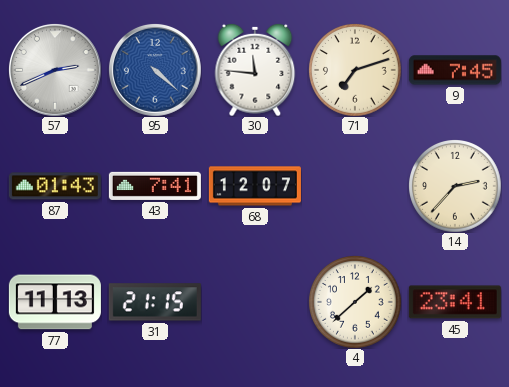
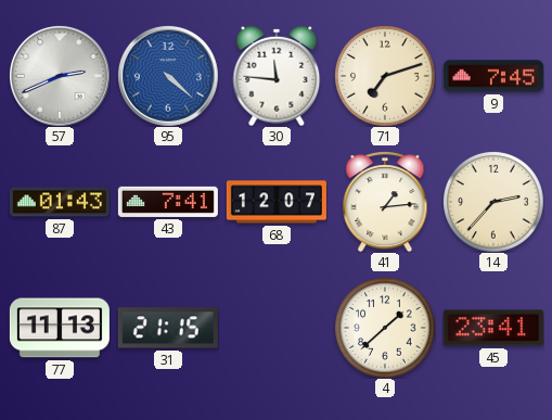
41: none -> 1:14 (385, 202)
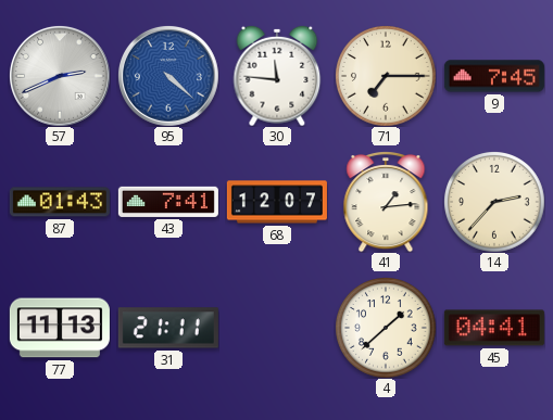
71: 7:12 -> 7:15 (386, 76)
31: 21:15 -> 21:11 (168, 328)
45: 23:41 -> 04:41 (494, 328)
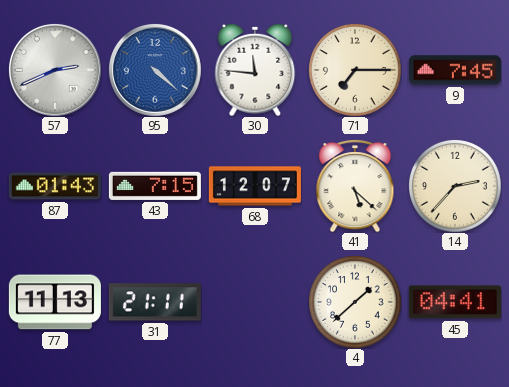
43: 7:41 -> 7:15 (155, 186)
41: 1:14 -> 5:22 (355, 186)
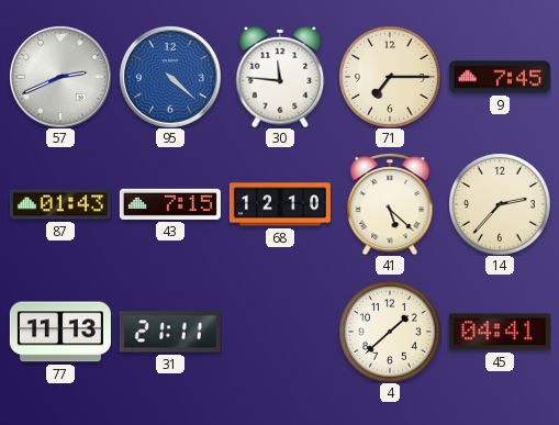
68: 12:07 -> 12:10 (280, 204)
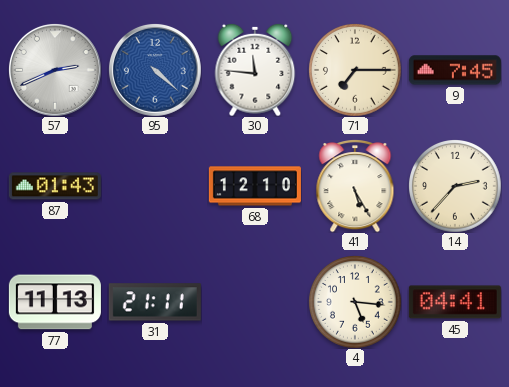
43: 7:15 -> none (170, 204)
41: 5:22 -> 5:25 (355, 186)
4: 1:38 -> 5:16 (355, 302)
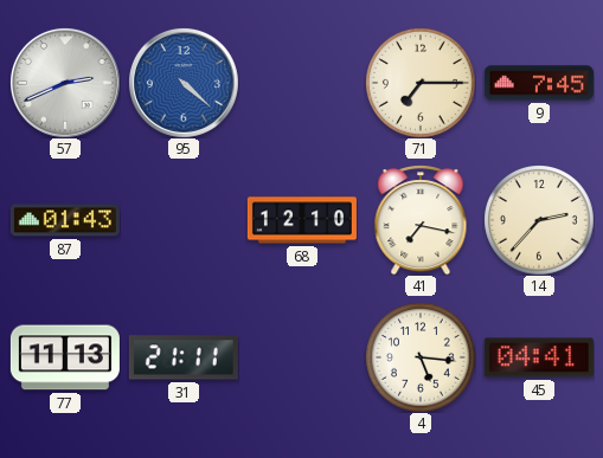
30: 11:46 -> none (255, 70)
41: 5:25 -> 7:17 (421, 220)
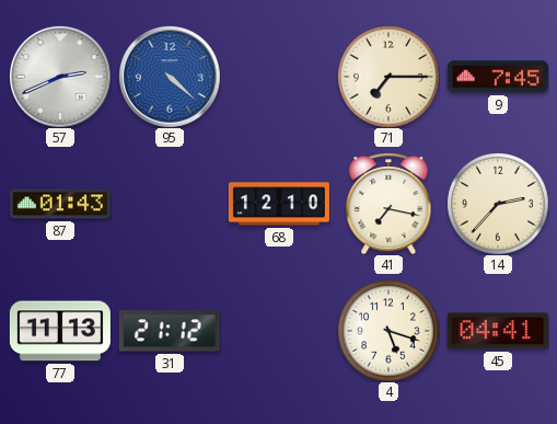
31: 21:11 -> 21:12 (170, 331)
4: 5:16 -> 5:18 (388, 331)
